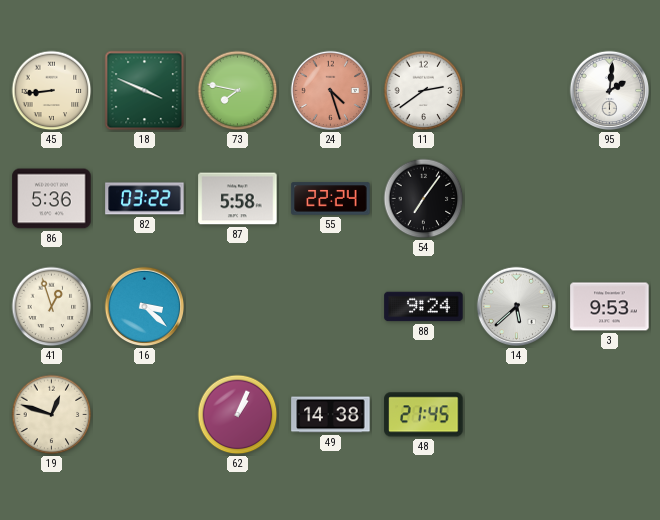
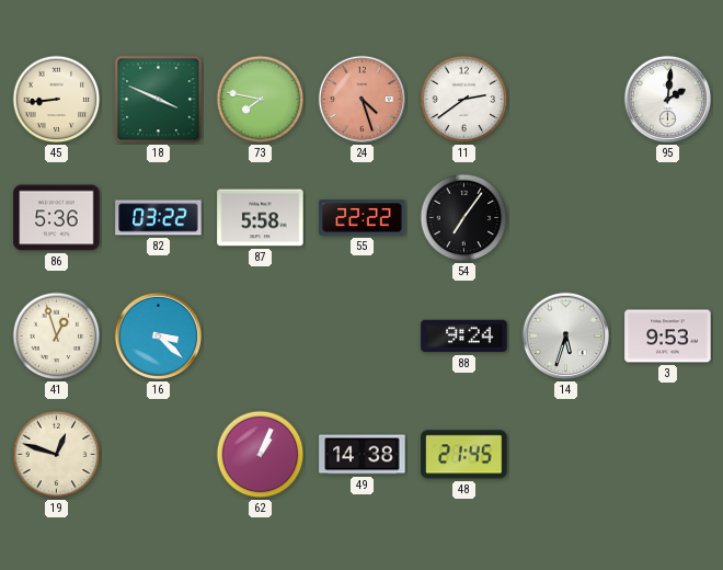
55: 22:24 -> 22:22 (363, 218)
14: 5:38 -> 5:33 (566, 337)
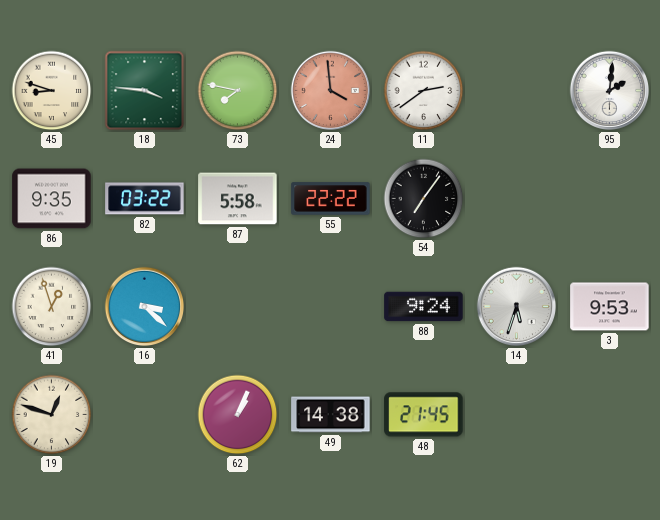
45: 8:44 -> 8:48 (52, 91)
18: 3:49 -> 3:46 (145, 91)
24: 4:27 -> 3:59 (331, 91)
86: 5:36 -> 9:35 (52, 199)
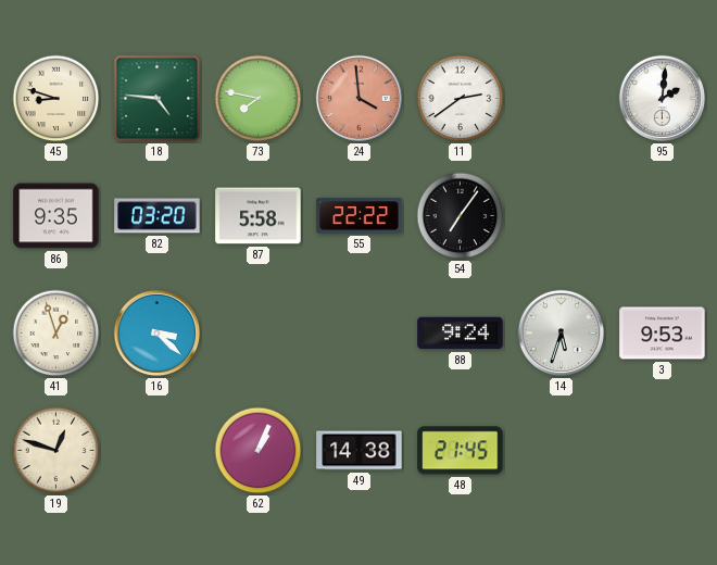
18: 3:46 -> 4:46 (158, 99)
82: 03:22 -> 03:20 (158, 216)
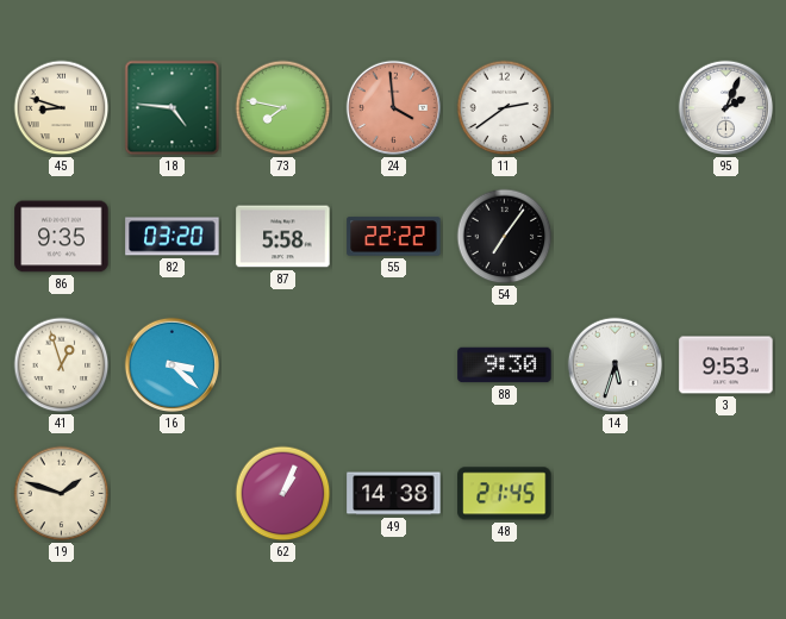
95: 2:01 -> 2:04 (726, 108)
88: 9:24 -> 9:30 (505, 365)
19: 12:48 -> 1:48 (62, 494)
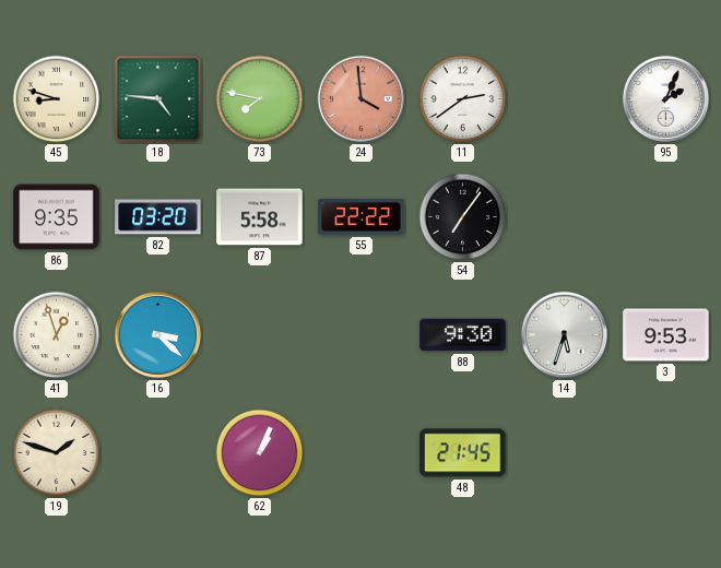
49: 14:38 -> none (394, 494)
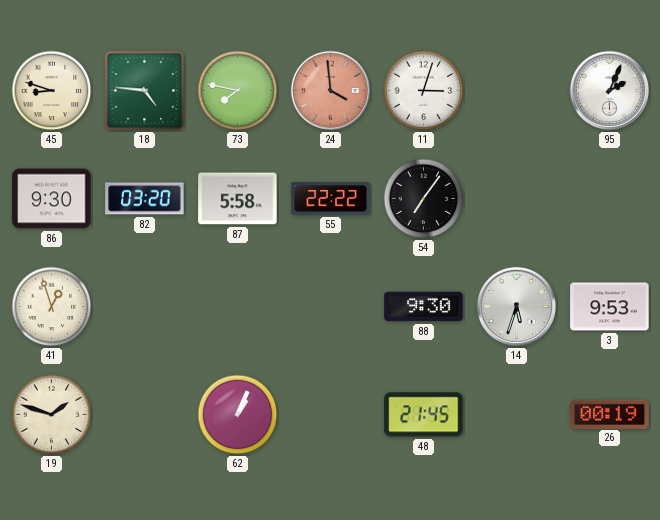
11: 2:39 -> 3:03 (424, 91)
86: 9:35 -> 9:30 (52, 199)
16: 3:22 -> none (158, 335)
26: none -> 00:19 (610, 414)
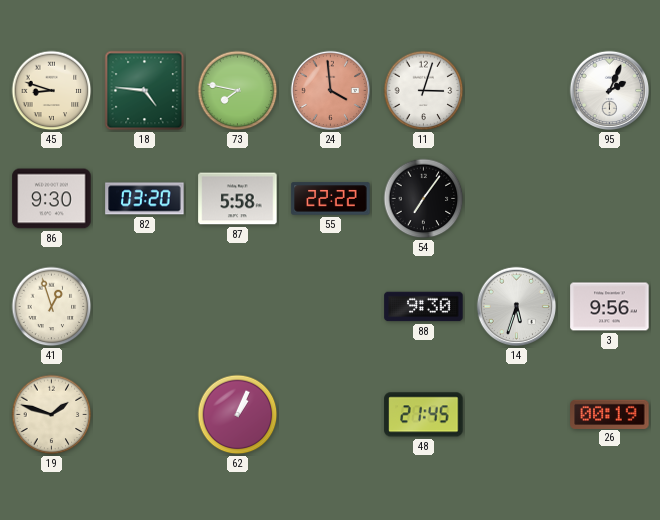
3: 9:53 -> 9:56 (610, 307)
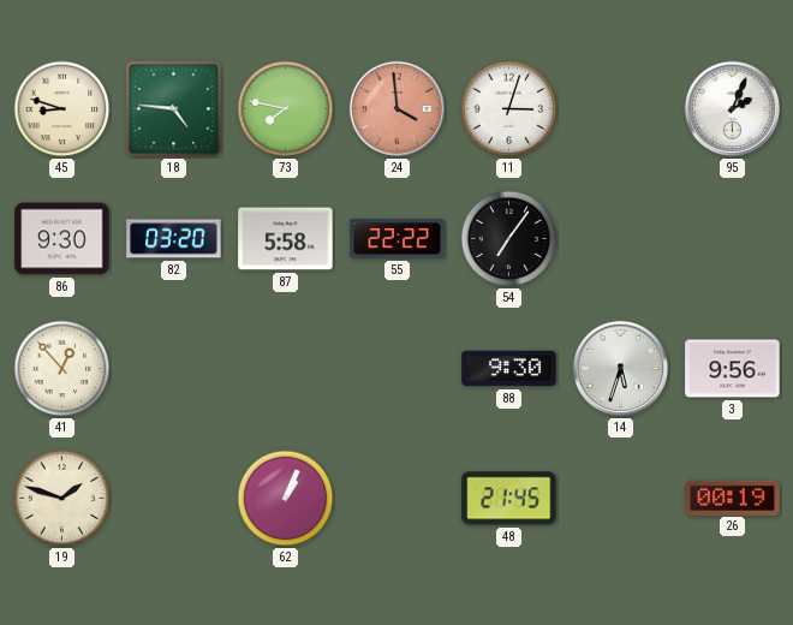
41: 12:57 -> 12:53 (62, 369)
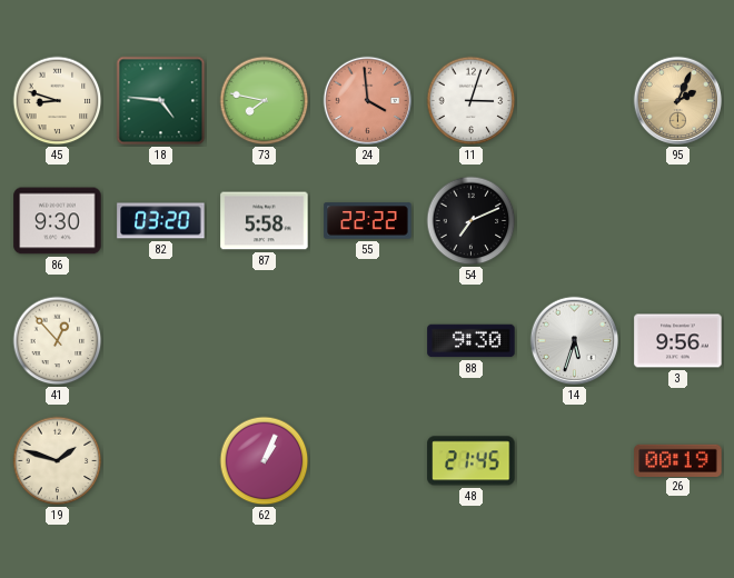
95 dial: white -> champagne (678, 101)
54: 7:06 -> 7:11 (472, 221)
